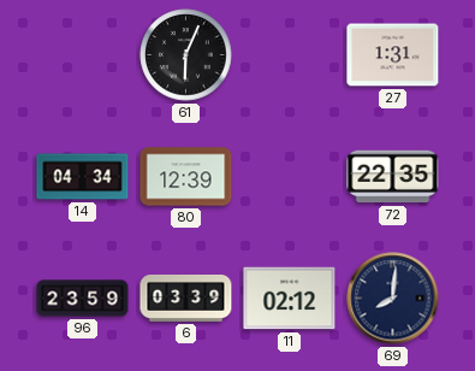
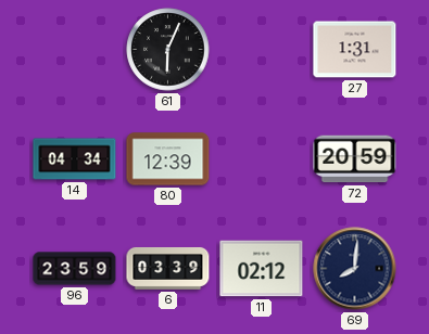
72: 22:35 -> 20:59 (355, 159)
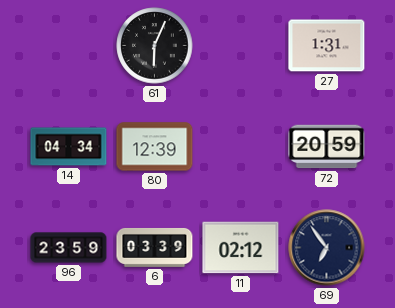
69: 8:01 -> 6:54 (327, 248)
